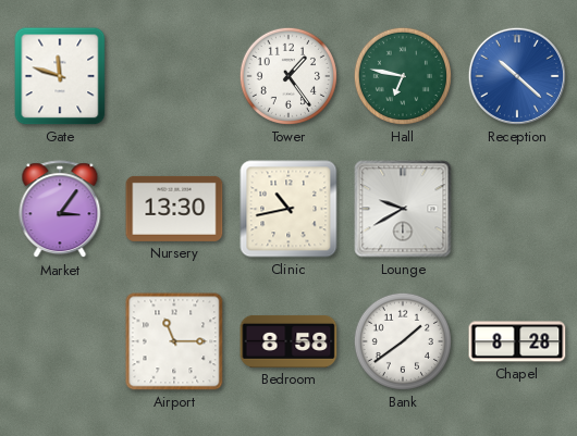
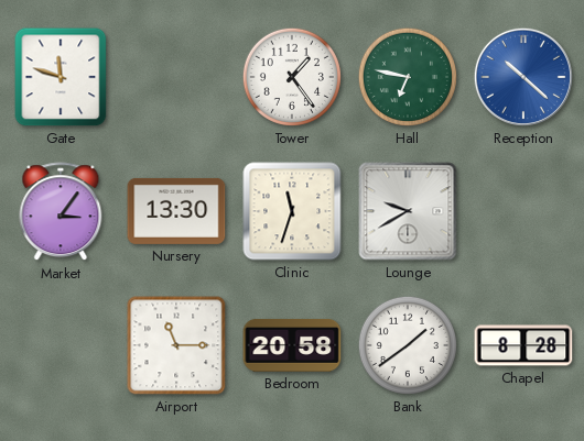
Clinic: 10:43 -> 11:33 (292, 211)
Bedroom: 8:58 -> 20:58 (292, 345)
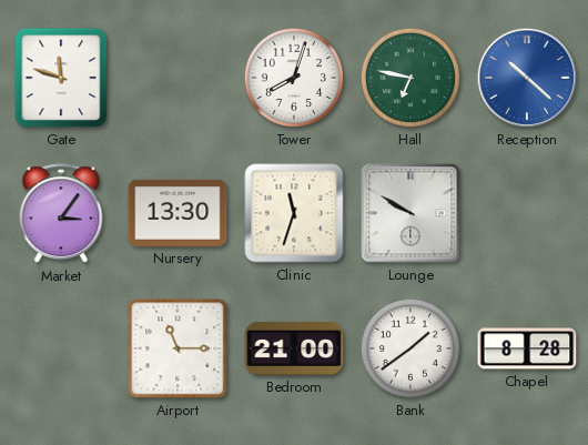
Tower: 1:24 -> 8:03 (294, 78)
Lounge: 9:40 -> 9:50 (410, 213)
Bedroom: 20:58 -> 21:00 (294, 348)
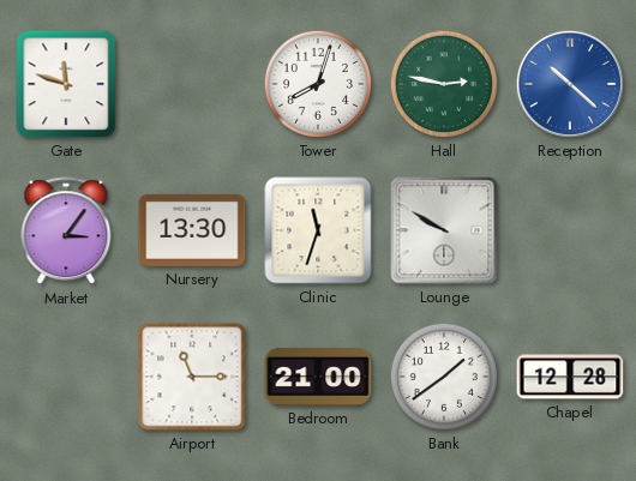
Hall: 6:47 -> 2:47 (444, 84)
Chapel: 8:28 -> 12:28 (570, 377)
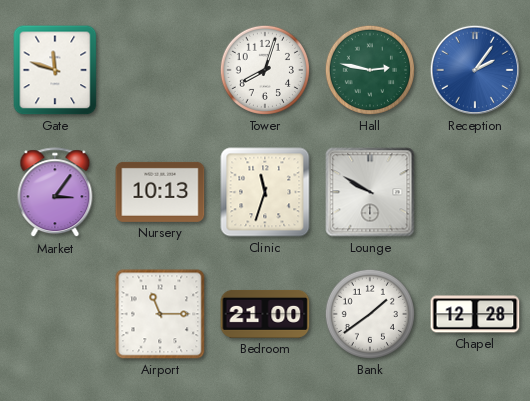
Reception: 10:22 -> 2:06 (475, 70)
Nursery: 13:30 -> 10:13 (160, 192)
